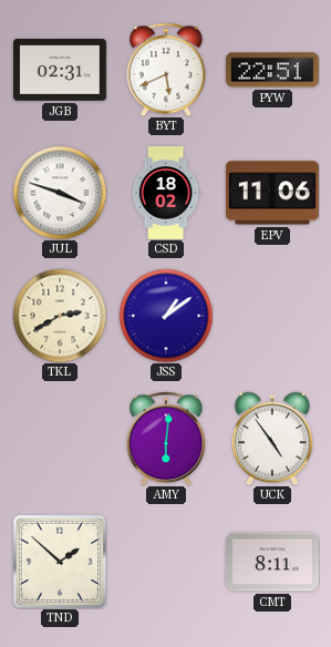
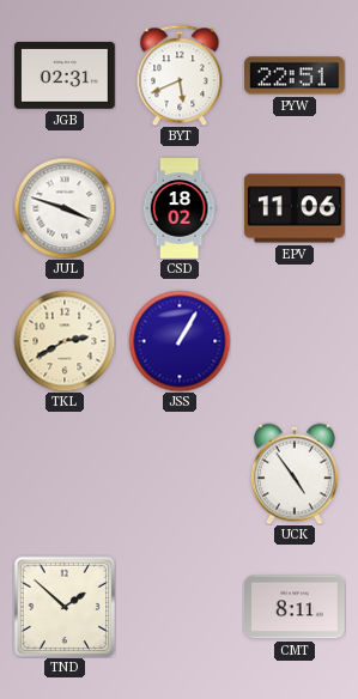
JSS: 1:09 -> 1:05 (180, 341)
AMY: 6:01 -> none (166, 439)
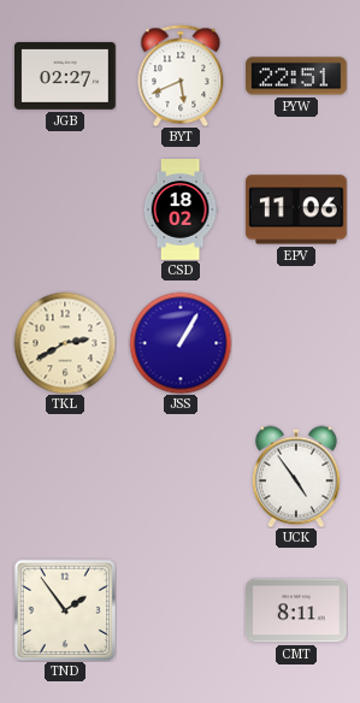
JGB: 02:31 -> 02:27 (66, 76)
JUL: 3:48 -> none (65, 208)
TND: 1:52 -> 1:54 (64, 609)
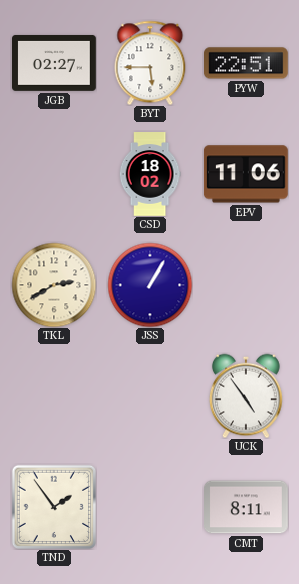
BYT: 5:41 -> 5:45 (150, 63)
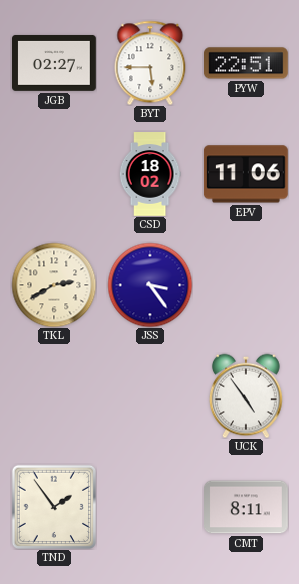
JSS: 1:05 -> 3:24 (150, 285)
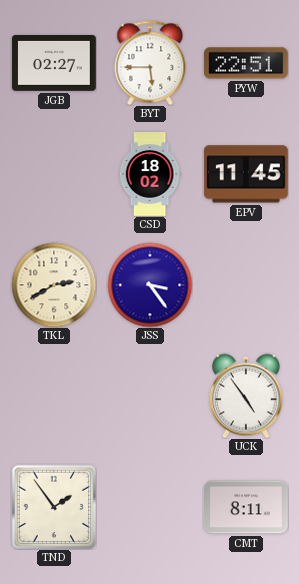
EPV: 11:06 -> 11:45 (246, 174)
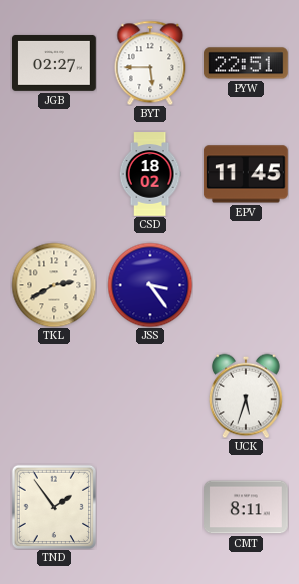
UCK: 4:54 -> 5:33 (246, 396)
